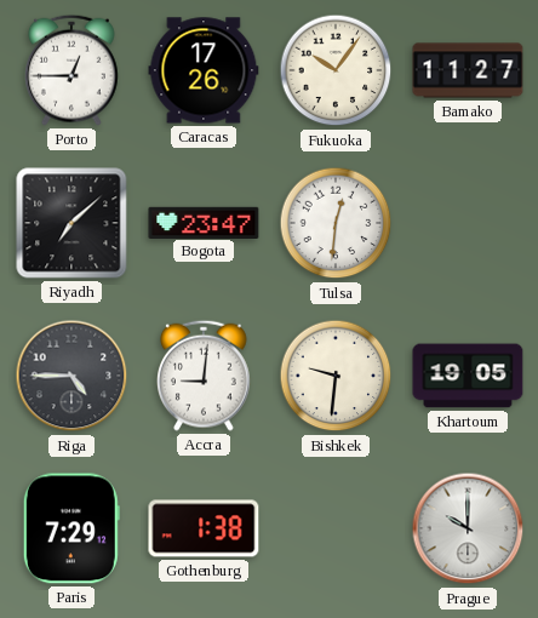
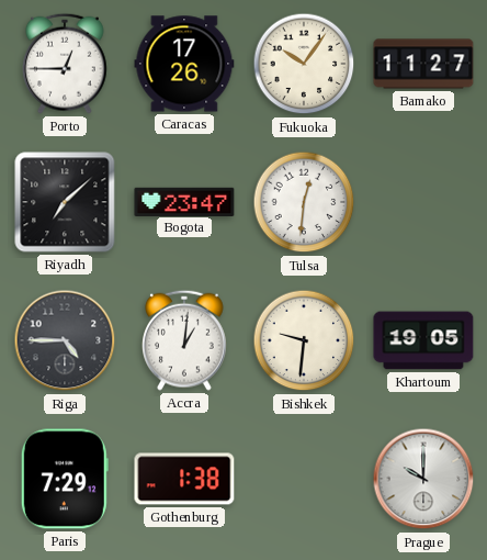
Accra: 9:01 -> 1:01 (185, 340)
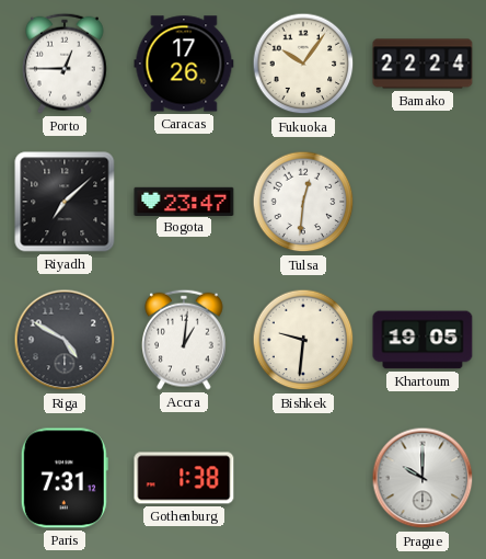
Bamako: 11:27 -> 22:24 (423, 64)
Riga: 4:45 -> 4:50 (65, 340)
Paris: 7:29 -> 7:31 (65, 478)
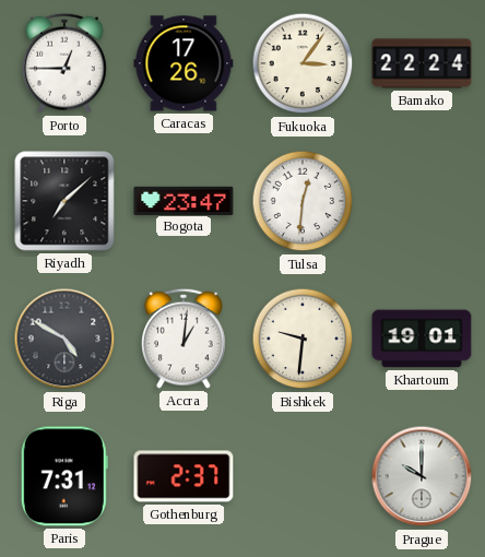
Fukuoka: 10:06 -> 3:06 (303, 63)
Khartoum: 19:05 -> 19:01 (422, 339)
Gothenburg: 1:38 -> 2:37 (184, 476)
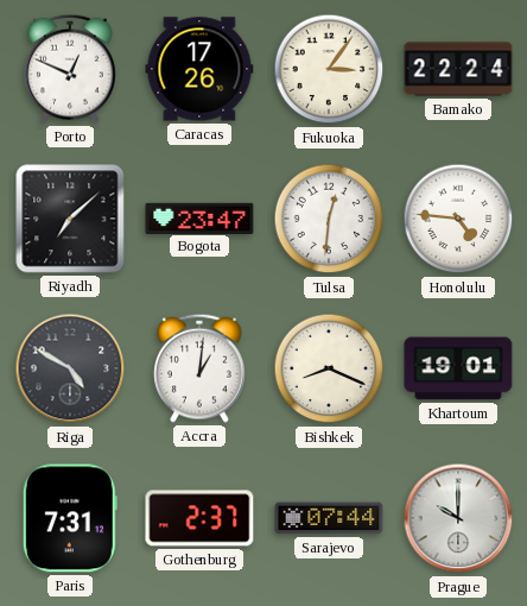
Porto: 12:45 -> 12:49 (71, 69)
Honolulu: none -> 4:46 (458, 219)
Bishkek: 9:31 -> 8:19 (329, 368)
Sarajevo: none -> 07:44 (329, 518)
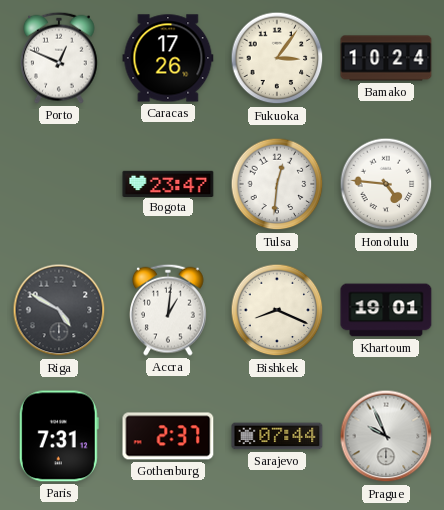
Bamako: 22:24 -> 10:24 (386, 58)
Riyadh: 7:08 -> none (70, 219)
Prague: 10:00 -> 9:56 (386, 436)
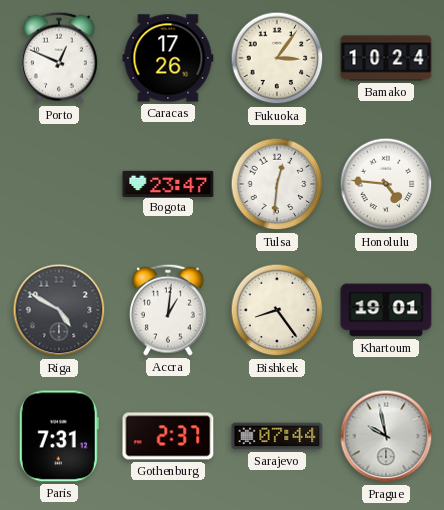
Bishkek: 8:19 -> 8:24 (277, 310)
Prague: 9:56 -> 9:58 (386, 436)
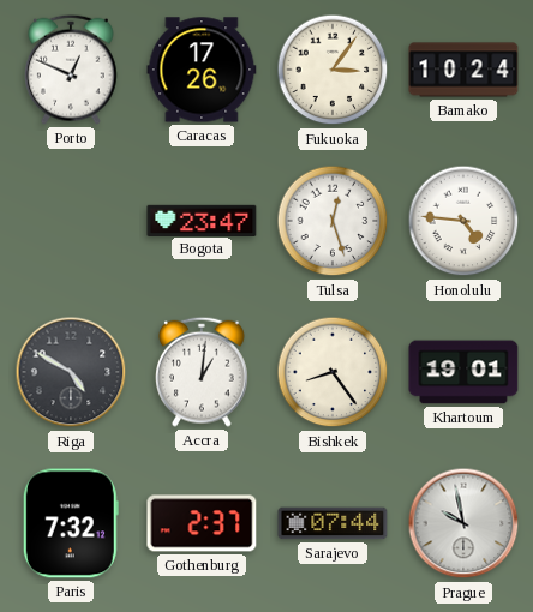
Tulsa: 12:31 -> 12:27 (333, 221)
Paris: 7:31 -> 7:32 (71, 523)
